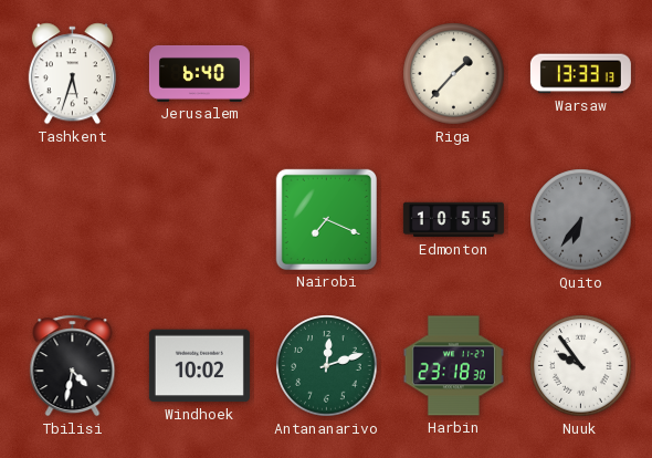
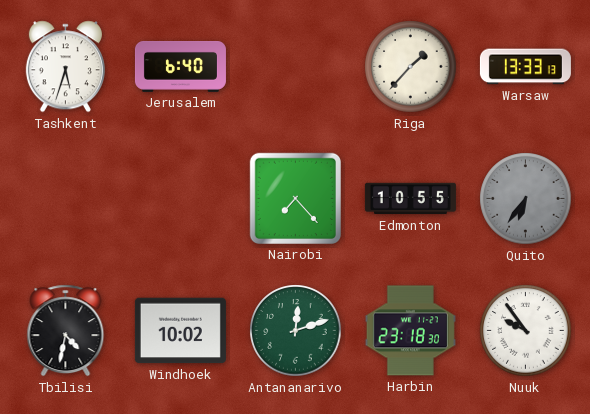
Nairobi: 7:19 -> 7:23 (295, 198)
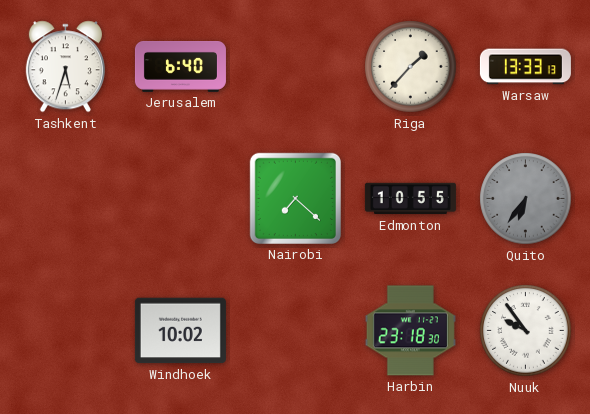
Nairobi: 7:23 -> 7:22 (295, 198)
Tbilisi: 4:32 -> none (66, 331)
Antananarivo: 12:12 -> none (296, 331)
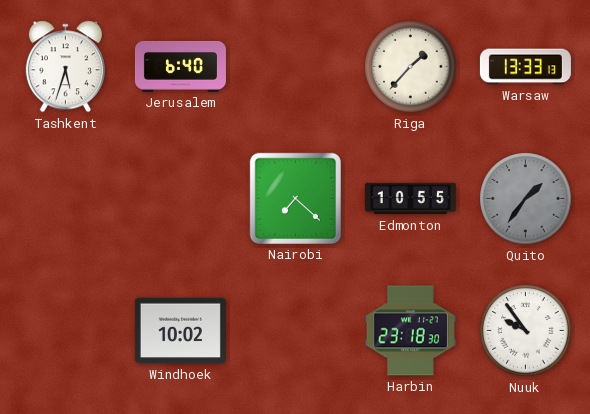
Quito: 6:36 -> 1:36 (526, 199)
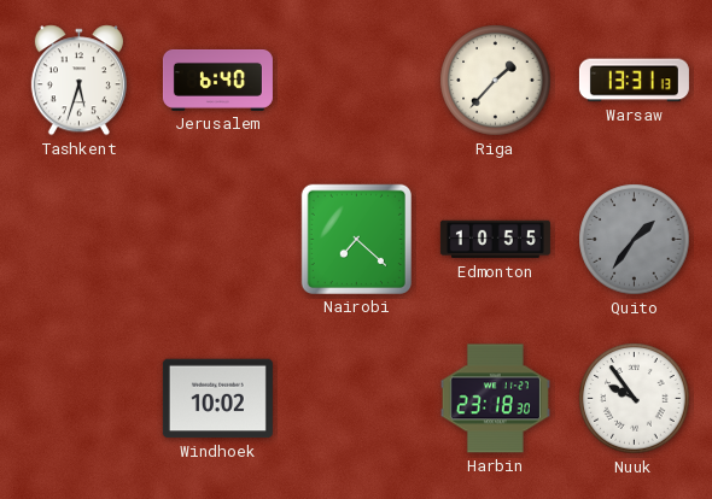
Warsaw: 13:33 -> 13:31 (634, 81)
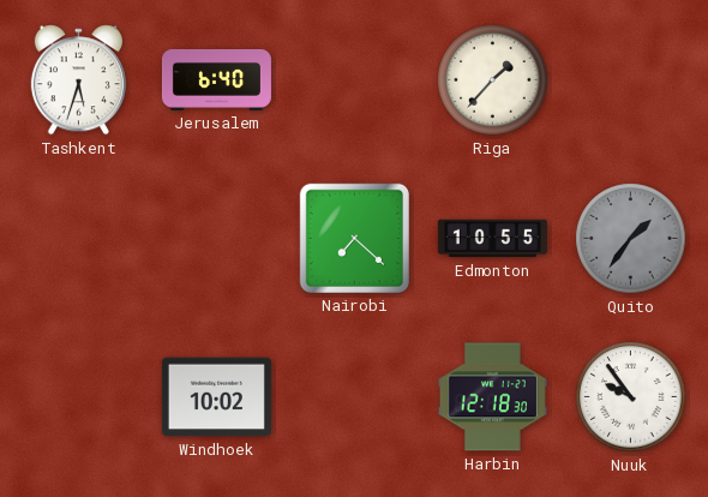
Warsaw: 13:31 -> none (634, 81)
Harbin: 23:18 -> 12:18 (492, 397)
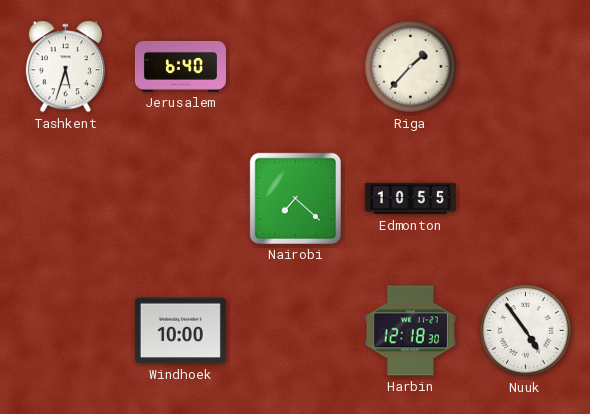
Quito: 1:36 -> none (631, 239)
Windhoek: 10:02 -> 10:00 (180, 331)
Nuuk: 9:54 -> 4:54 (526, 331)
